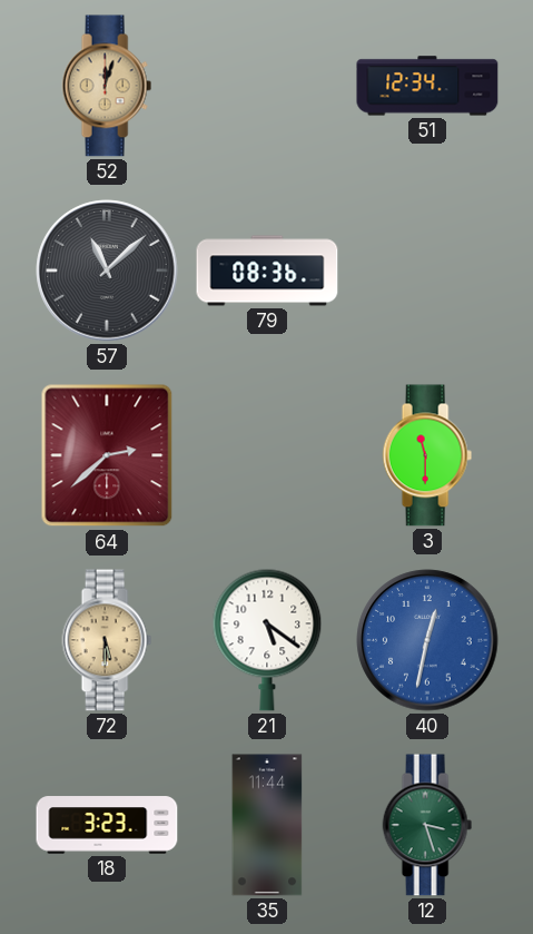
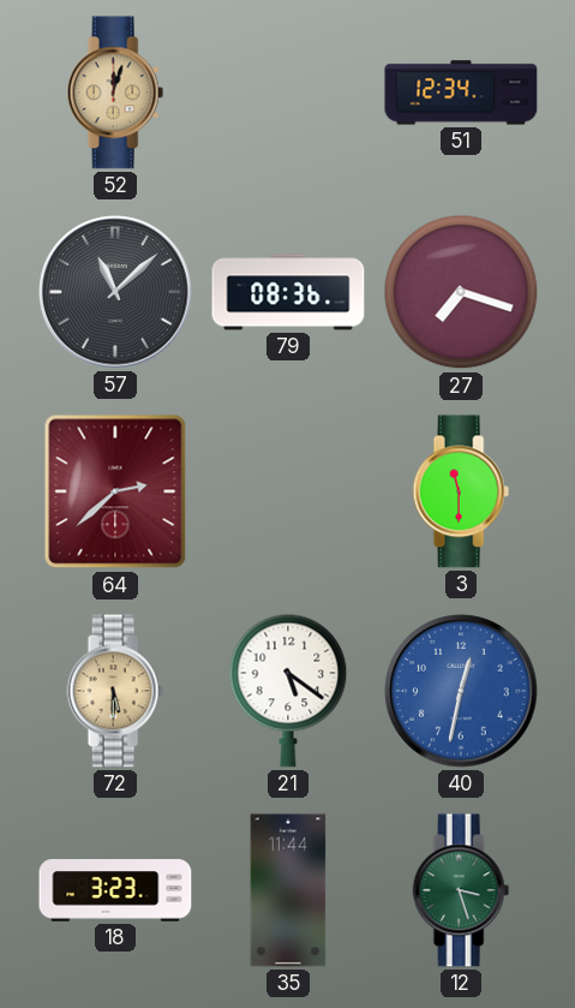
27: none -> 7:18 (461, 292)
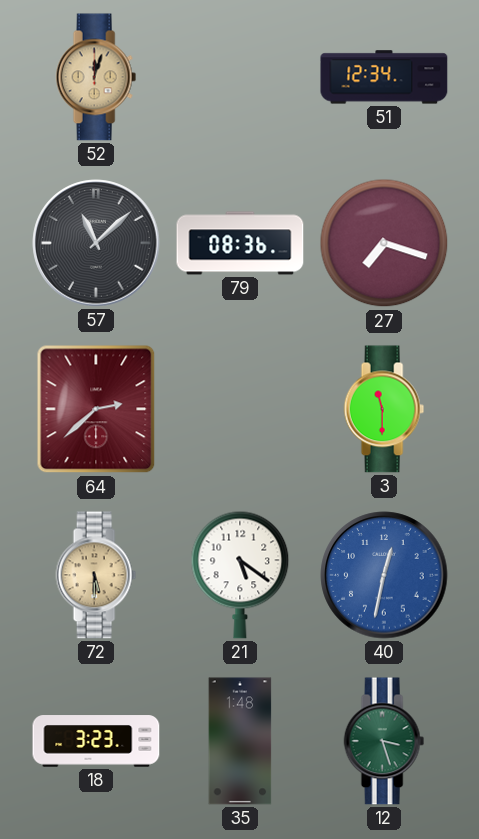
35: 11:44 -> 1:48 (240, 741)
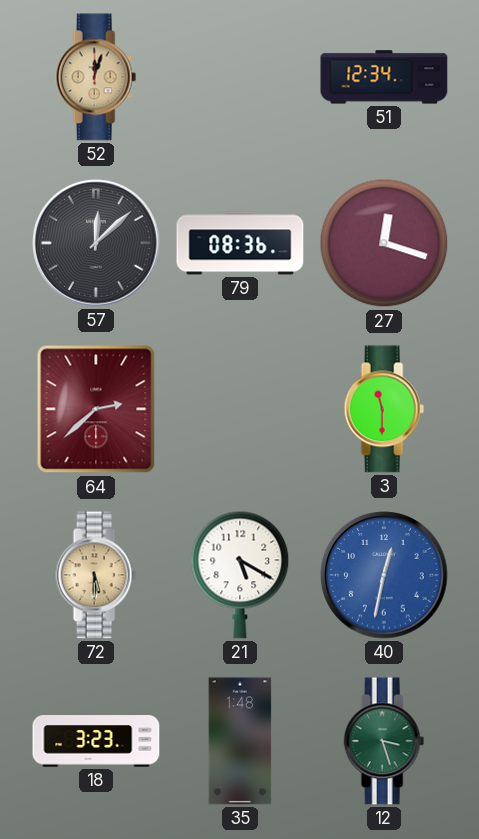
57: 11:08 -> 12:08 (96, 243)
27: 7:18 -> 12:18 (384, 243)
21: 5:21 -> 5:20 (240, 575)
